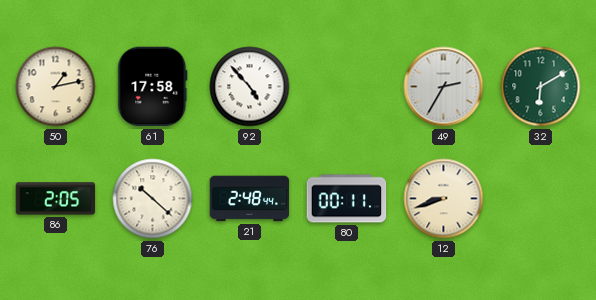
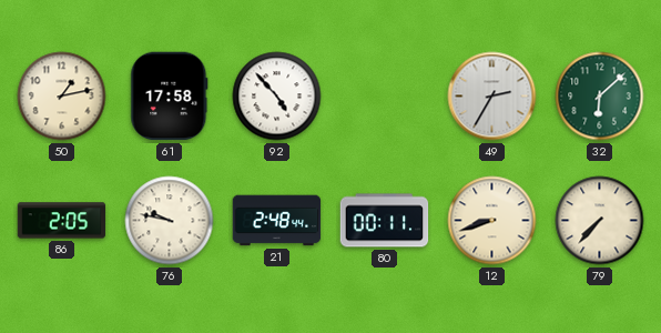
32: 6:10 -> 6:08 (600, 97)
76: 10:22 -> 9:47 (170, 221)
79: none -> 7:37 (600, 221)
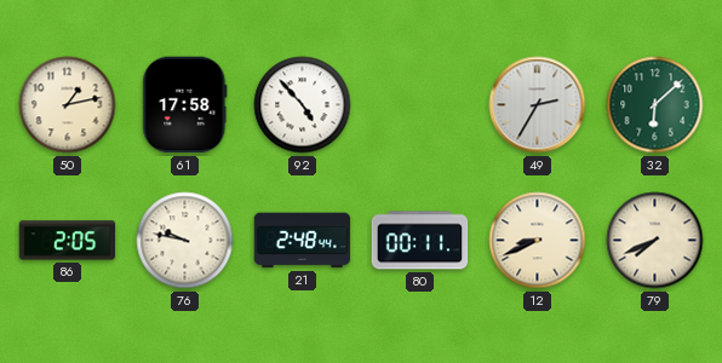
12: 8:42 -> 8:41 (538, 241)
79: 7:37 -> 7:41 (655, 241)
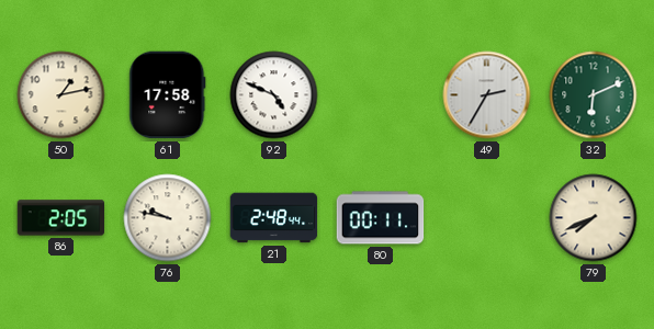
92: 4:53 -> 4:49 (274, 95)
32: 6:08 -> 6:11 (594, 95)
12: 8:41 -> none (538, 241)
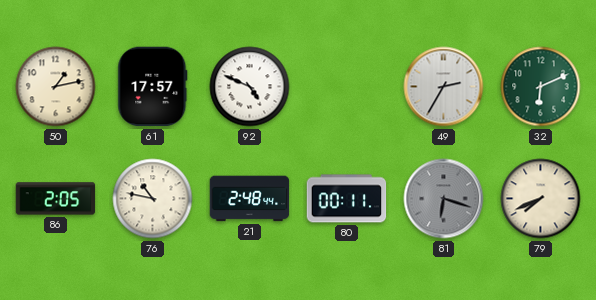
61: 17:58 -> 17:57 (153, 87)
76: 9:47 -> 10:47 (153, 199)
81: none -> 6:18 (444, 199)
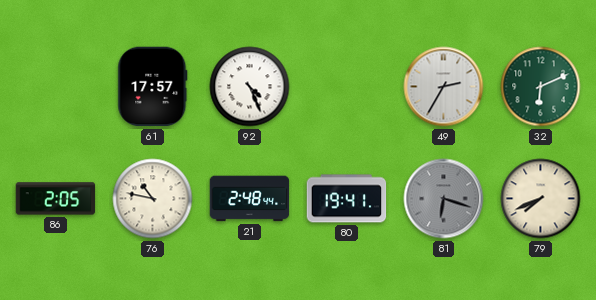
50: 1:13 -> none (56, 87)
92: 4:49 -> 4:26 (250, 87)
80: 00:11 -> 19:41 (347, 199)
